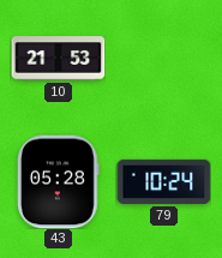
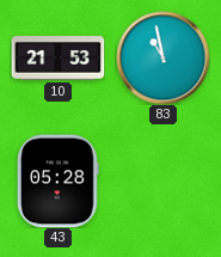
83: none -> 10:58 (162, 57)
79: 10:24 -> none (163, 181)
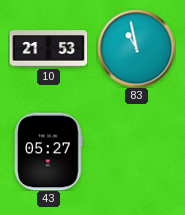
43: 05:28 -> 05:27 (49, 151)
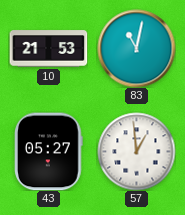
83: 10:58 -> 11:02 (136, 48)
57: none -> 12:59 (136, 151)
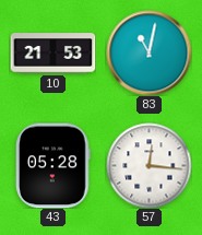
43: 05:27 -> 05:28 (54, 165)
57: 12:59 -> 12:16 (148, 165)
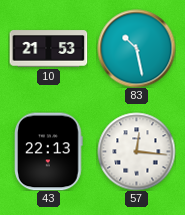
83: 11:02 -> 10:28 (136, 48)
43: 05:28 -> 22:13 (49, 151)
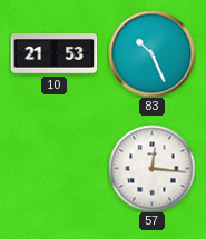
83: 10:28 -> 10:26 (151, 53)
43: 22:13 -> none (49, 151)
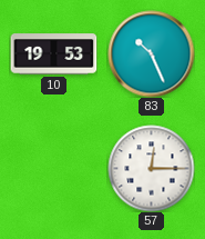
10: 21:53 -> 19:53 (53, 54)
57: 12:16 -> 12:15 (151, 168)
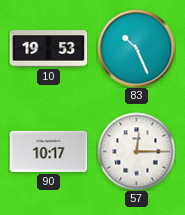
90: none -> 10:17 (48, 151)
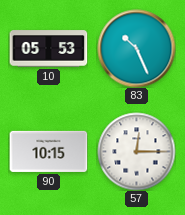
10: 19:53 -> 05:53 (48, 49)
90: 10:17 -> 10:15 (48, 151)
